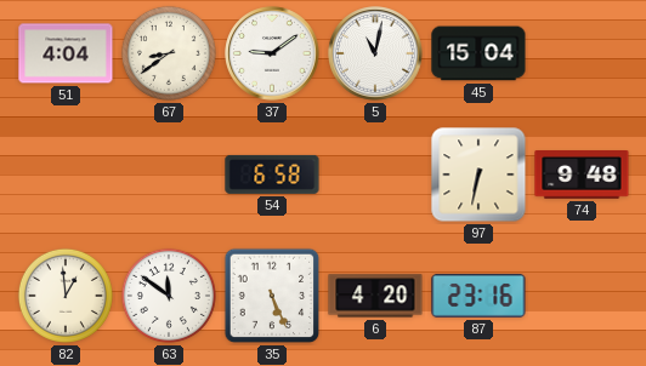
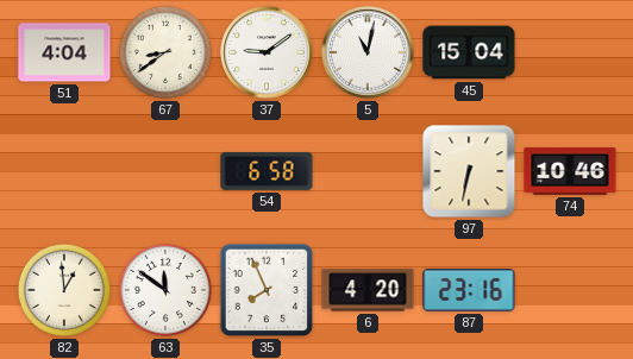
74: 9:48 -> 10:46 (570, 172)
35: 5:26 -> 7:56 (267, 290)
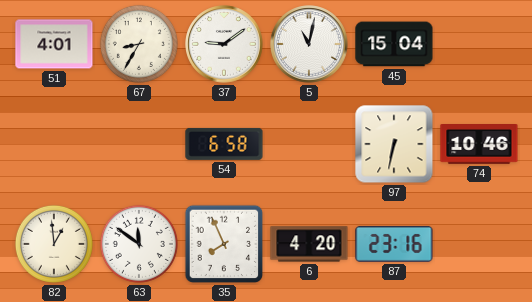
51: 4:04 -> 4:01 (54, 44)
67: 8:39 -> 8:35 (139, 44)
